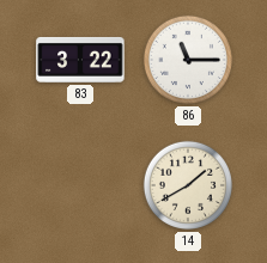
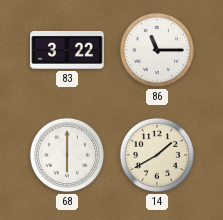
68: none -> 6:00 (67, 155)
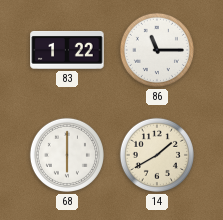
83: 3:22 -> 1:22 (67, 50)
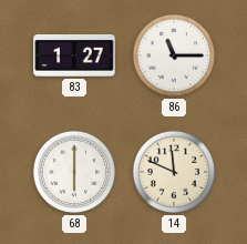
83: 1:22 -> 1:27 (74, 55)
14: 1:40 -> 11:49 (174, 172)
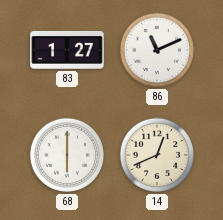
86: 11:15 -> 11:11 (157, 50)
14: 11:49 -> 12:41 (157, 155)
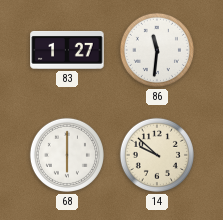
86: 11:11 -> 11:31 (157, 50)
14: 12:41 -> 9:52 (157, 155)
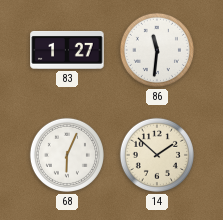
68: 6:00 -> 6:04 (67, 155)
14: 9:52 -> 1:52 (157, 155)
